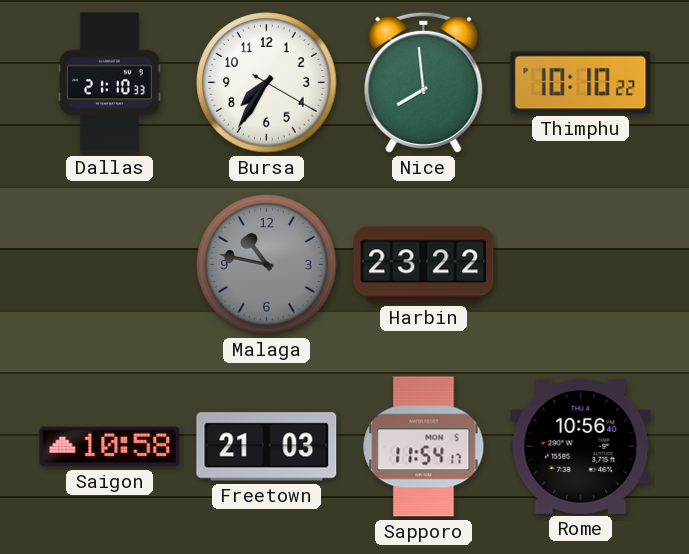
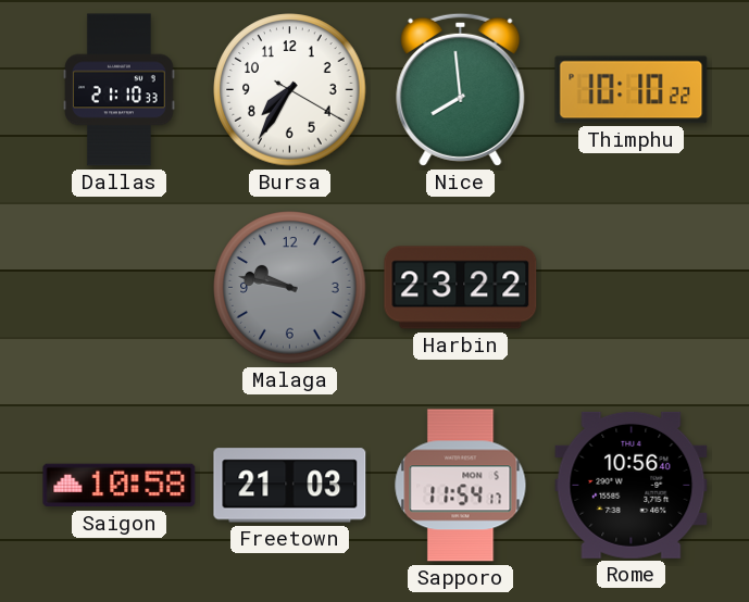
Malaga: 10:47 -> 9:47 (290, 288)
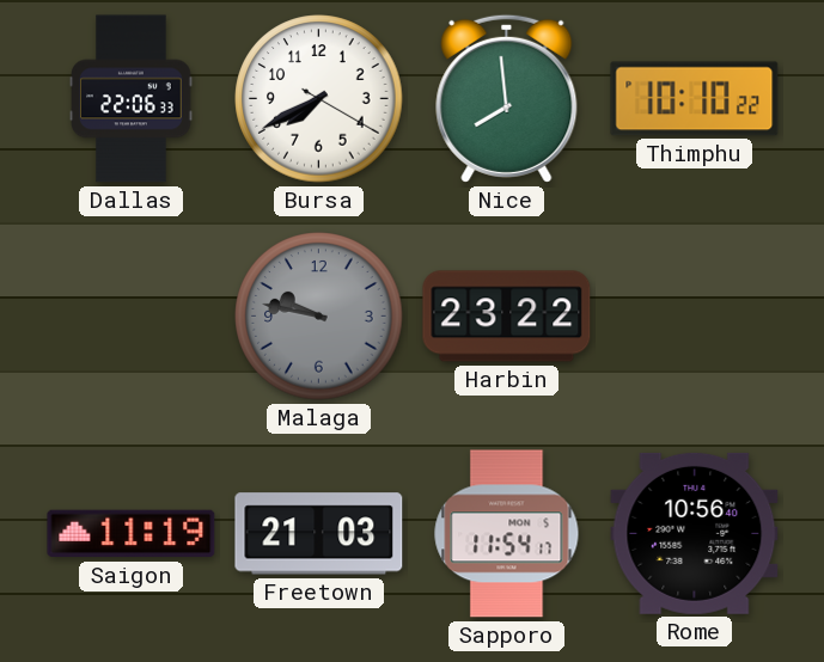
Dallas: 21:10 -> 22:06 (132, 99)
Bursa: 7:35 -> 7:40 (319, 99)
Saigon: 10:58 -> 11:19 (132, 534)
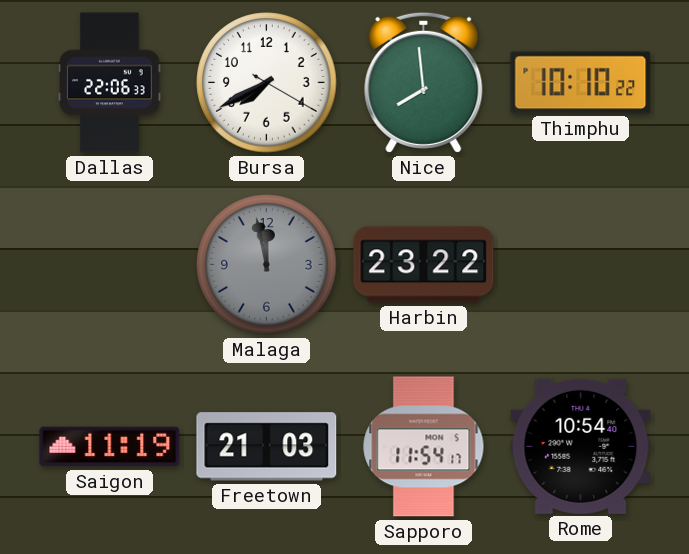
Malaga: 9:47 -> 11:58 (267, 265)
Rome: 10:56 -> 10:54 (581, 446)
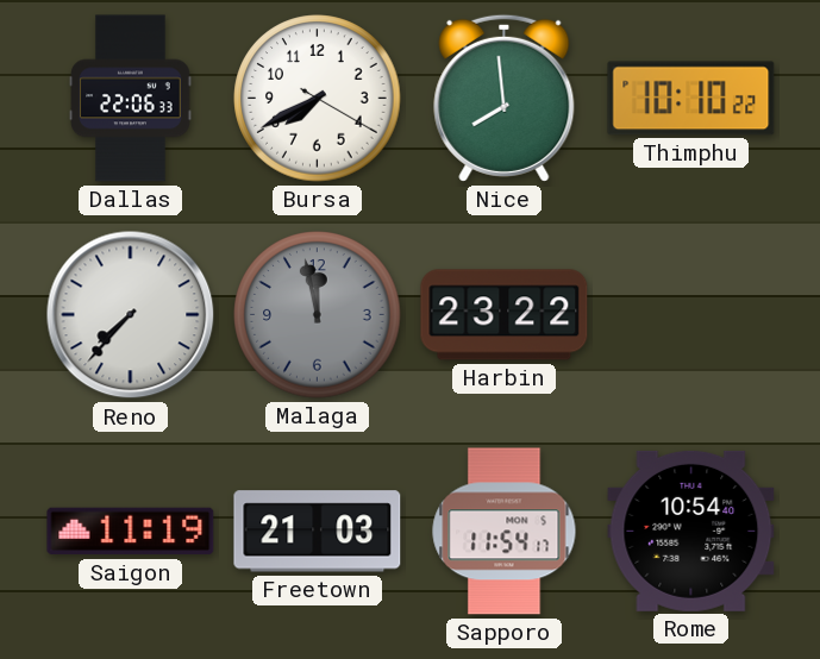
Reno: none -> 7:37 (131, 315)
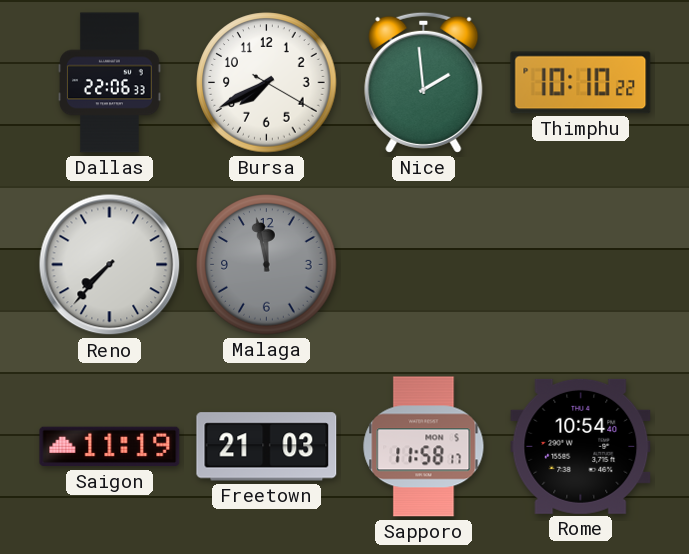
Nice: 7:59 -> 1:59 (424, 82)
Harbin: 23:22 -> none (505, 315)
Sapporo: 11:54 -> 11:58 (424, 447)
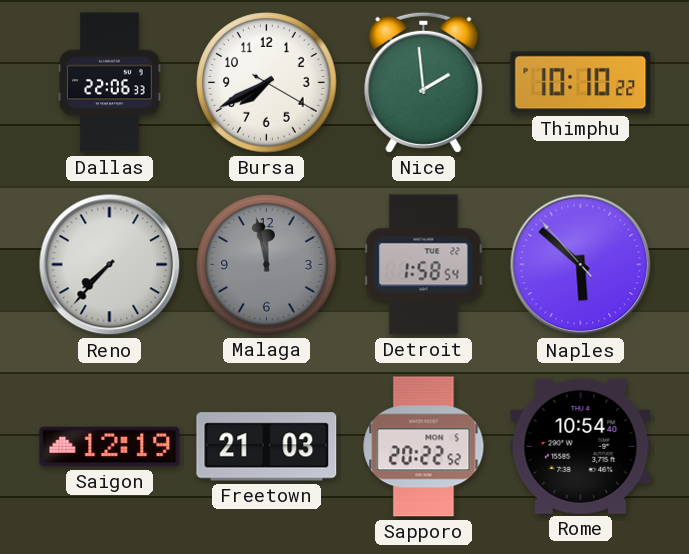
Detroit: none -> 1:58 (424, 265)
Naples: none -> 5:51 (581, 265)
Saigon: 11:19 -> 12:19 (110, 447)
Sapporo: 11:58 -> 20:22 (424, 447)
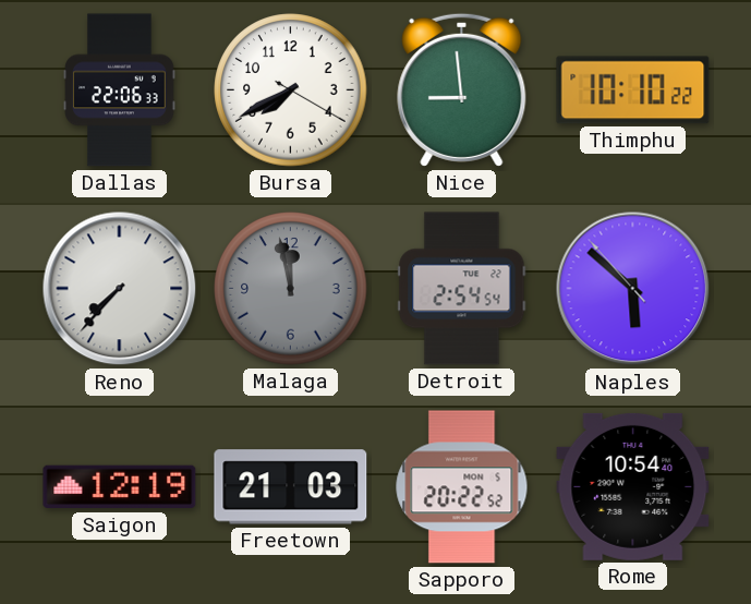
Nice: 1:59 -> 8:59 (462, 89)
Detroit: 1:58 -> 2:54 (462, 289)
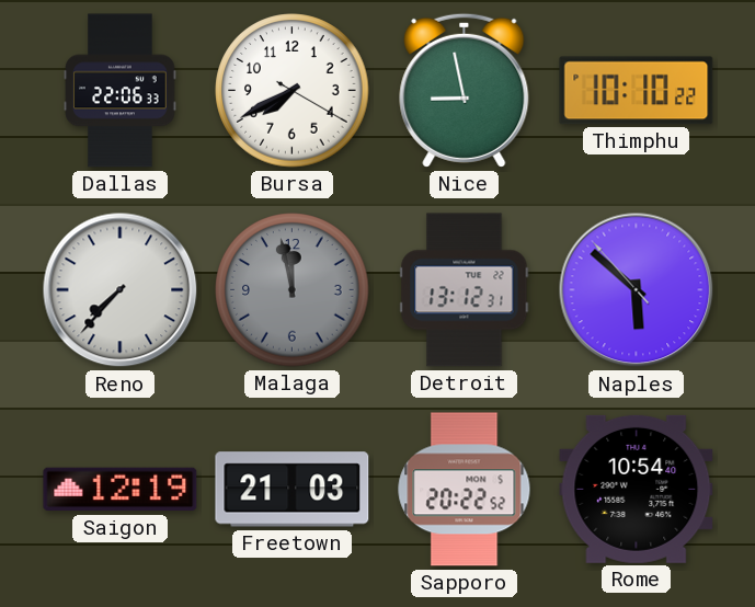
Nice: 8:59 -> 8:58 (465, 90)
Detroit: 2:54 -> 13:12 (465, 290)
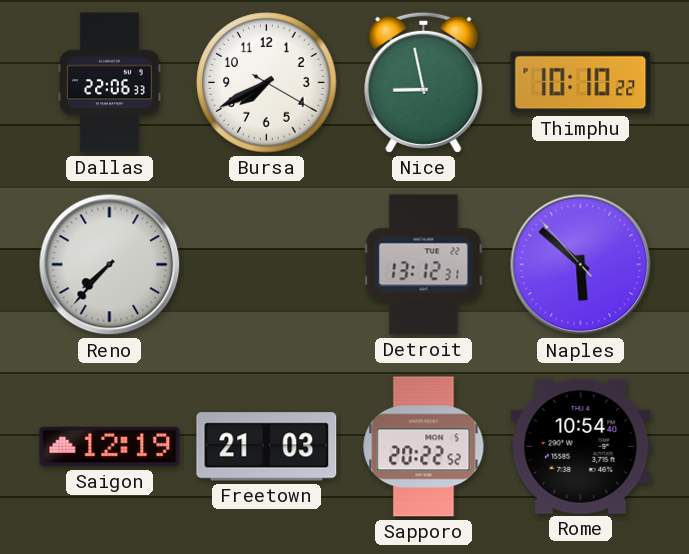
Malaga: 11:58 -> none (293, 290)
